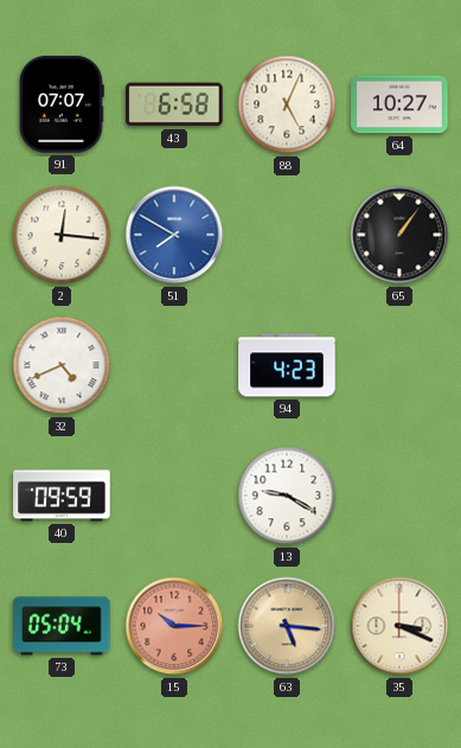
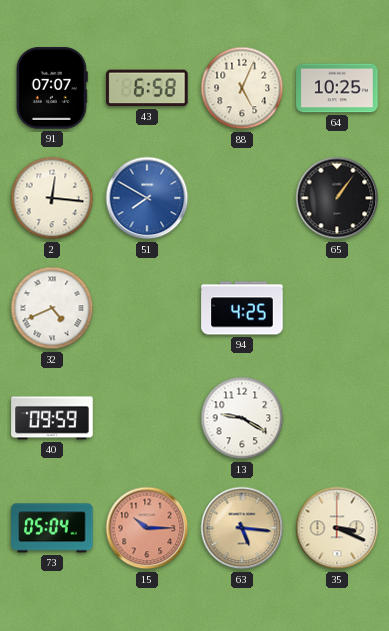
64: 10:27 -> 10:25 (337, 88)
94: 4:23 -> 4:25 (242, 308)
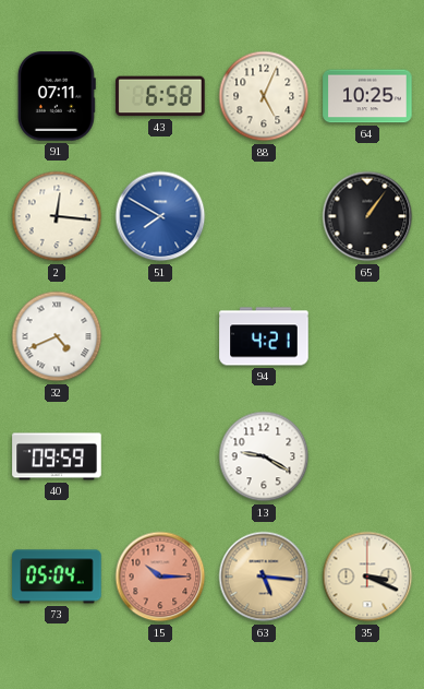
91: 07:07 -> 07:11 (57, 96)
94: 4:25 -> 4:21 (264, 336)
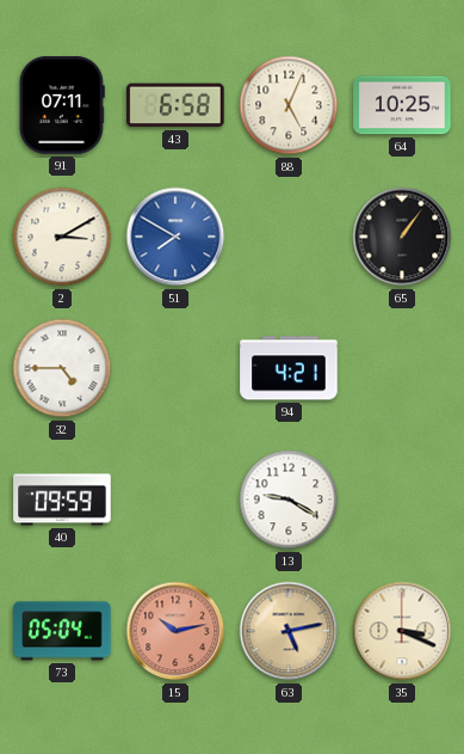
2: 12:16 -> 3:10 (62, 237)
32: 4:41 -> 4:45 (62, 368)
15: 10:15 -> 10:13 (175, 631)
63: 5:16 -> 5:13 (289, 631)
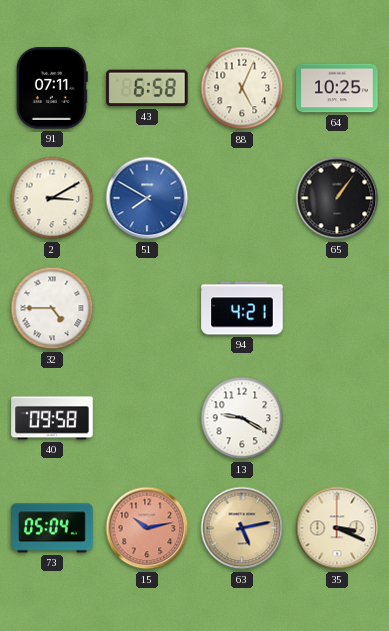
40: 09:59 -> 09:58 (52, 418)
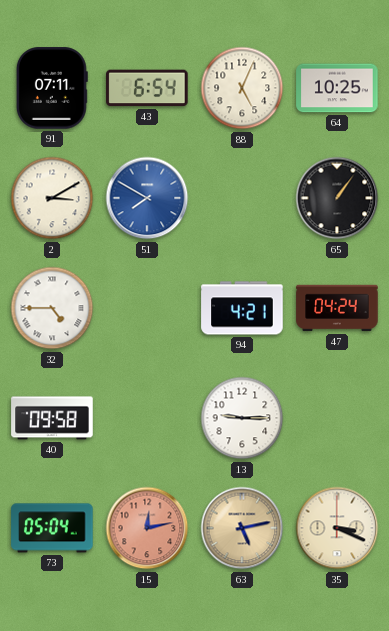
43: 6:58 -> 6:54 (147, 88)
47: none -> 04:24 (337, 308)
13: 9:20 -> 9:15 (242, 418)
15: 10:13 -> 12:13 (147, 528)
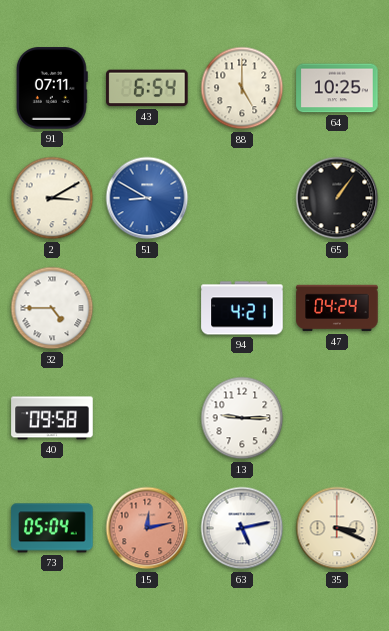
88: 5:04 -> 5:00 (242, 88)
51: 7:50 -> 8:50 (147, 198)
63 dial: champagne -> white (242, 528)
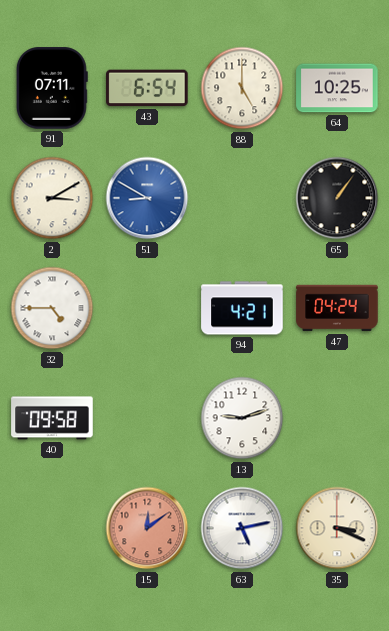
13: 9:15 -> 9:12 (242, 418)
73: 05:04 -> none (52, 528)
15: 12:13 -> 12:09 (147, 528)
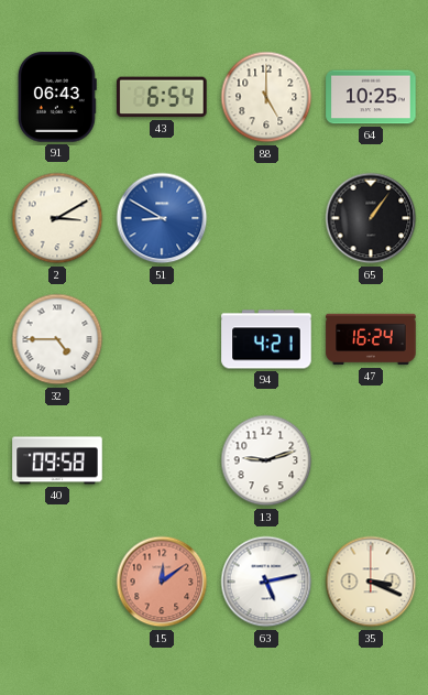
91: 07:11 -> 06:43 (57, 97)
47: 04:24 -> 16:24 (371, 339)
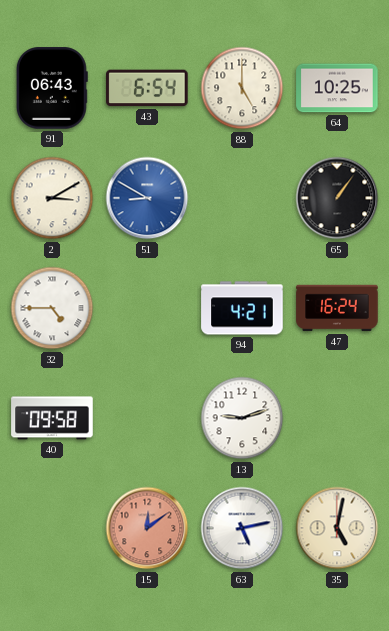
35: 3:19 -> 5:02 (337, 528)
